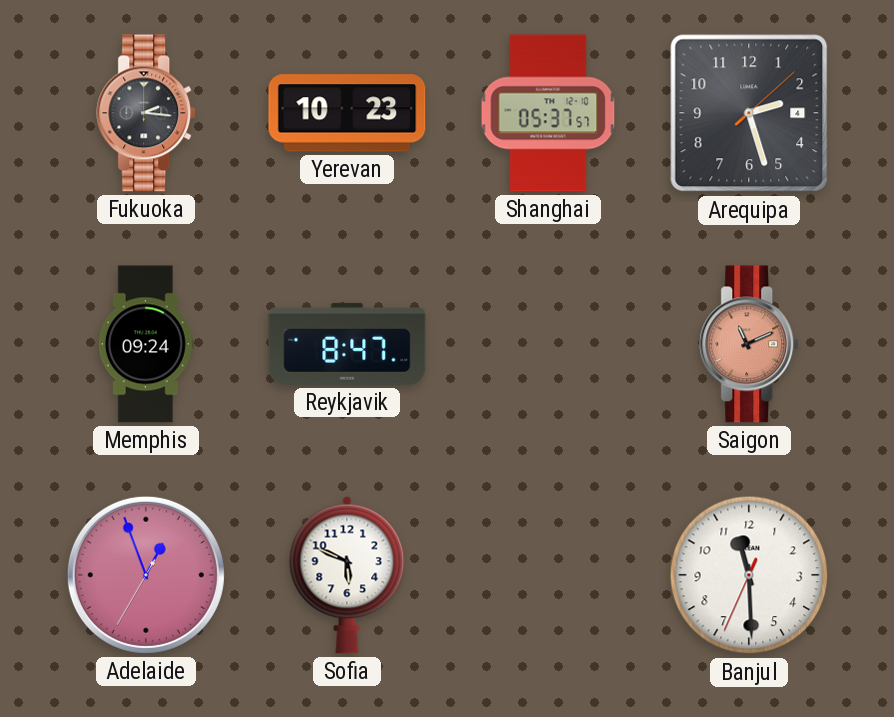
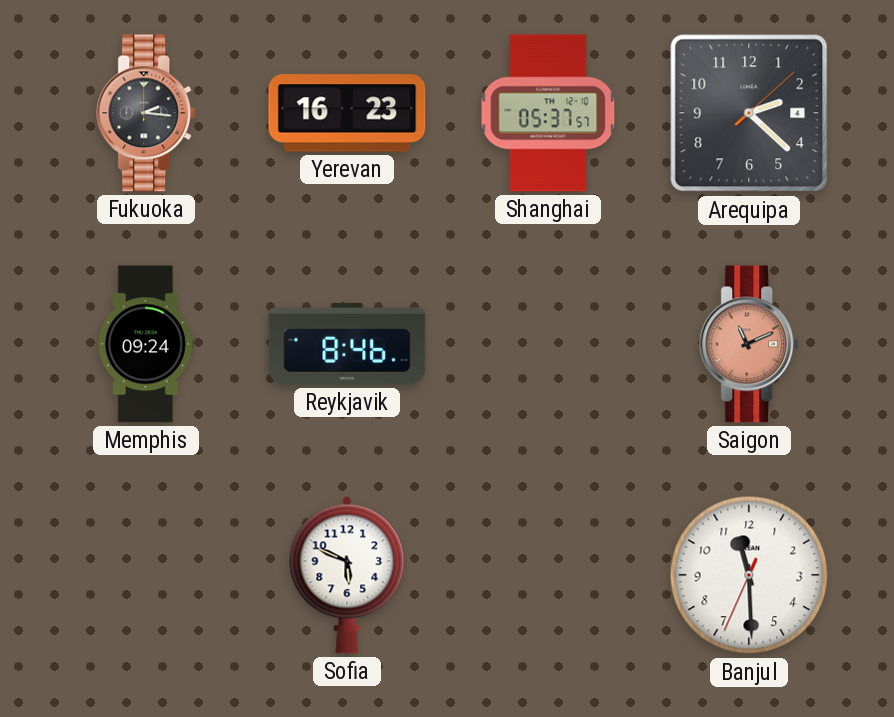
Yerevan: 10:23 -> 16:23 (347, 113)
Arequipa: 2:27 -> 2:22 (749, 113)
Reykjavik: 8:47 -> 8:46 (347, 344)
Adelaide: 12:56 -> none (146, 575)
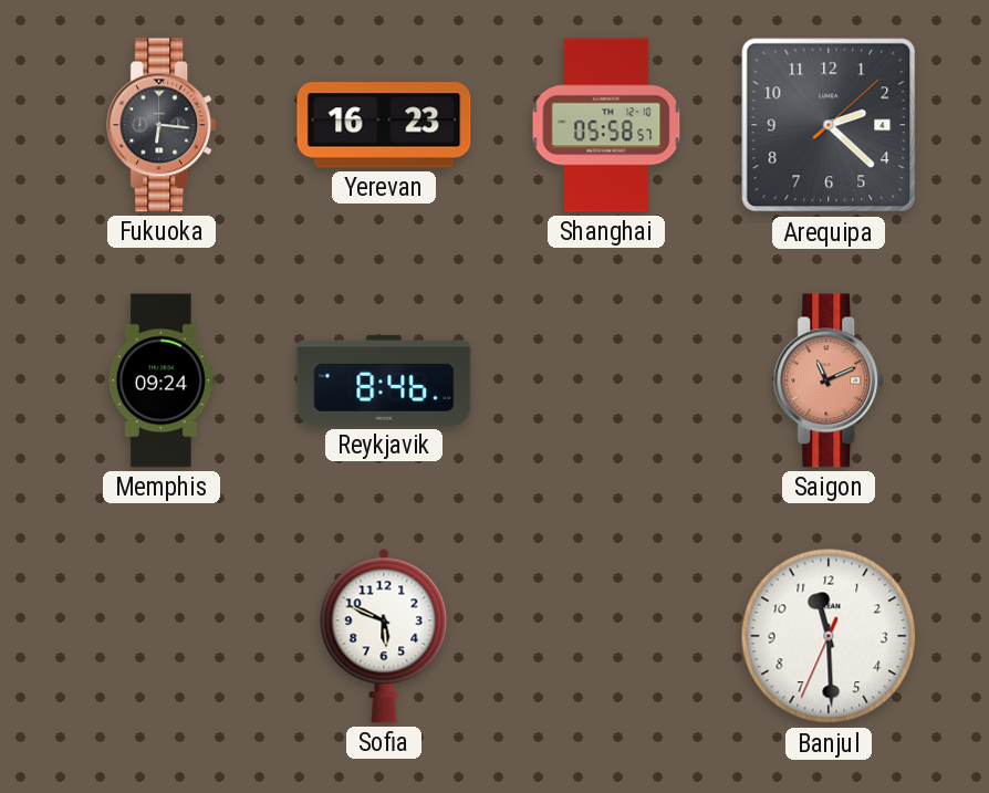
Fukuoka: 2:16 -> 6:16 (163, 125)
Shanghai: 05:37 -> 05:58 (606, 125)
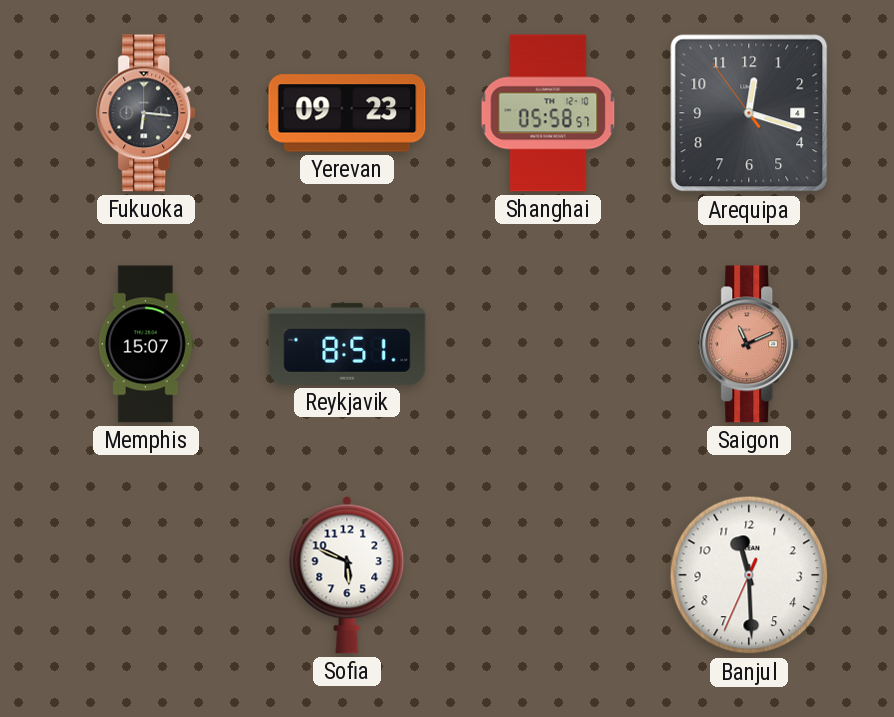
Yerevan: 16:23 -> 09:23 (347, 113)
Arequipa: 2:22 -> 12:17 (749, 113)
Memphis: 09:24 -> 15:07 (146, 344)
Reykjavik: 8:46 -> 8:51 (347, 344)
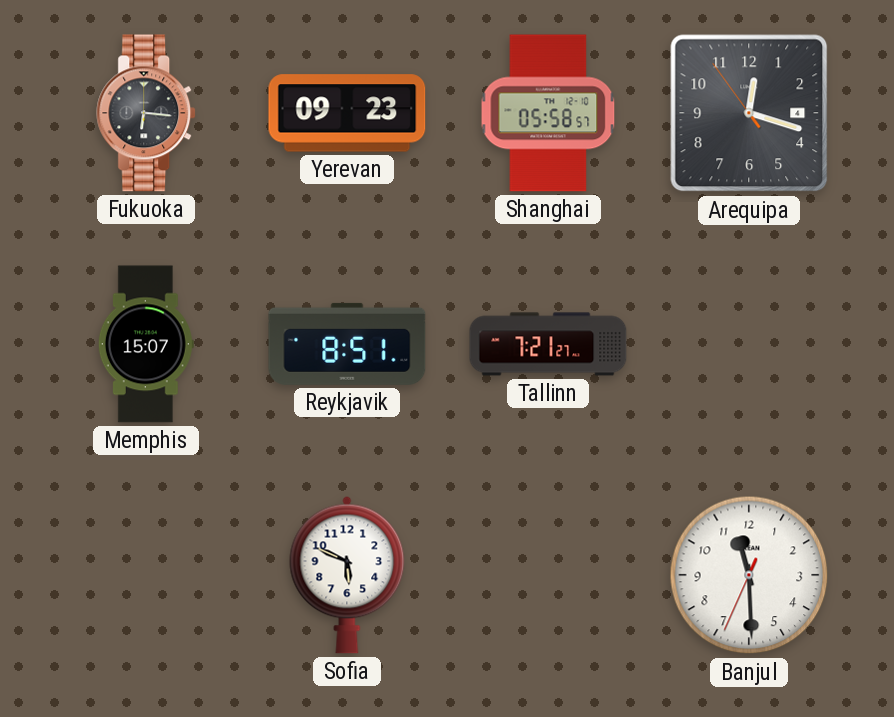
Tallinn: none -> 7:21 (548, 344)
Saigon: 11:11 -> none (750, 344)
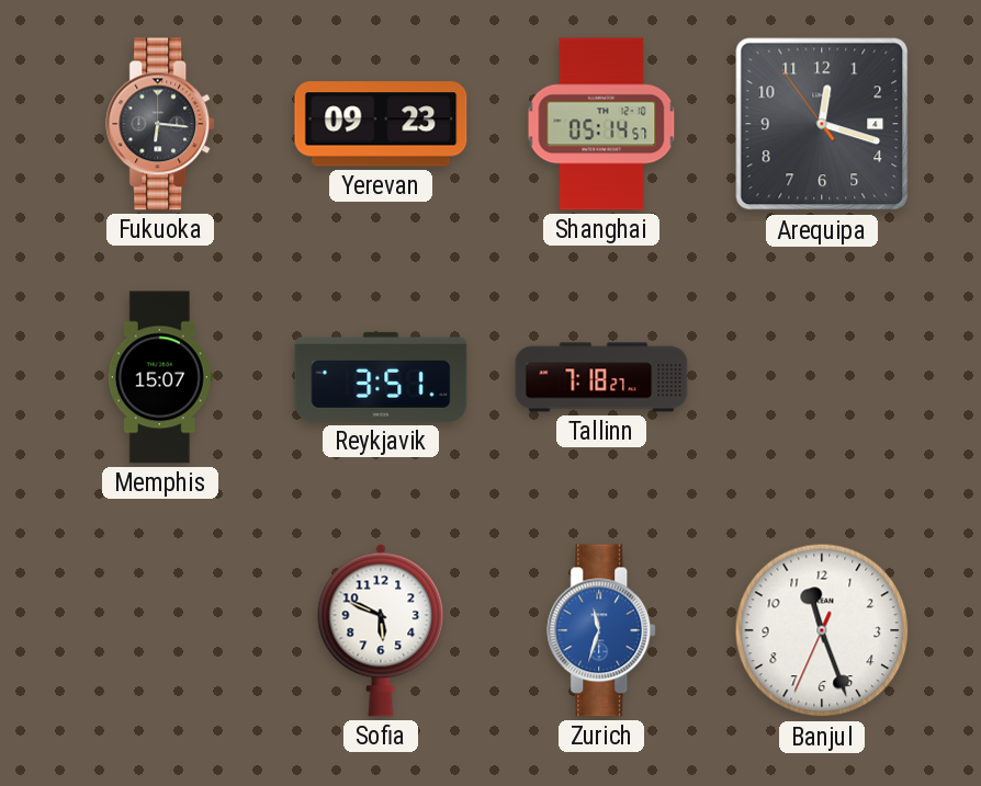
Shanghai: 05:58 -> 05:14 (601, 124)
Reykjavik: 8:51 -> 3:51 (381, 377)
Tallinn: 7:21 -> 7:18 (601, 377)
Zurich: none -> 11:33 (602, 630)
Banjul: 11:29 -> 11:26 (822, 630)
